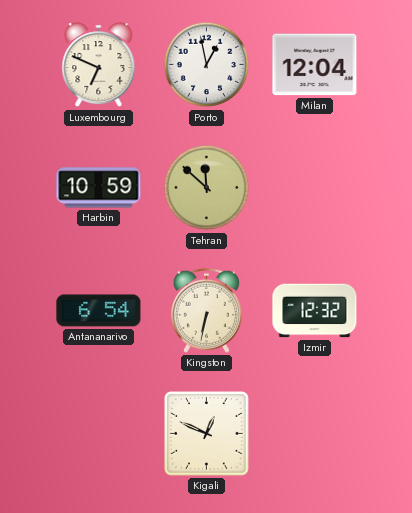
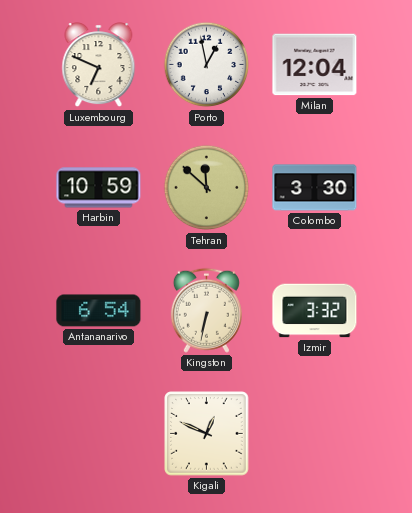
Colombo: none -> 3:30 (315, 188)
Izmir: 12:32 -> 3:32 (315, 311)
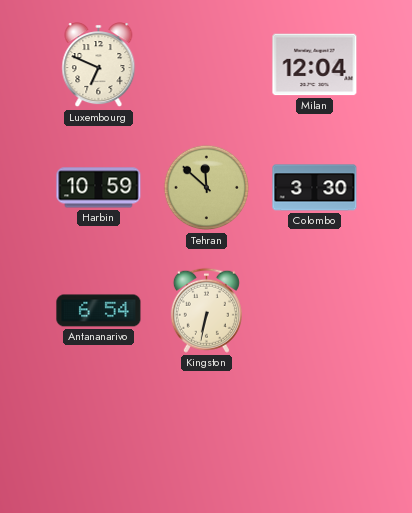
Porto: 12:58 -> none (207, 65)
Izmir: 3:32 -> none (315, 311)
Kigali: 12:49 -> none (207, 434)
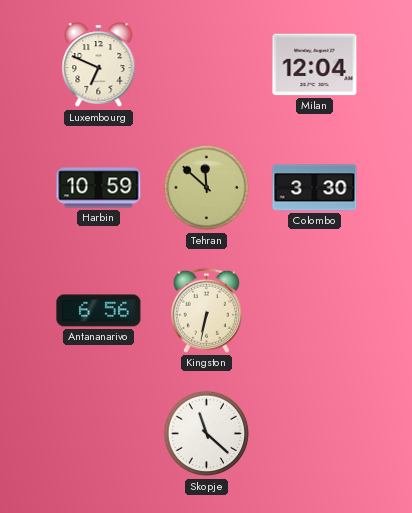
Antananarivo: 6:54 -> 6:56 (99, 311)
Skopje: none -> 11:22 (207, 434)
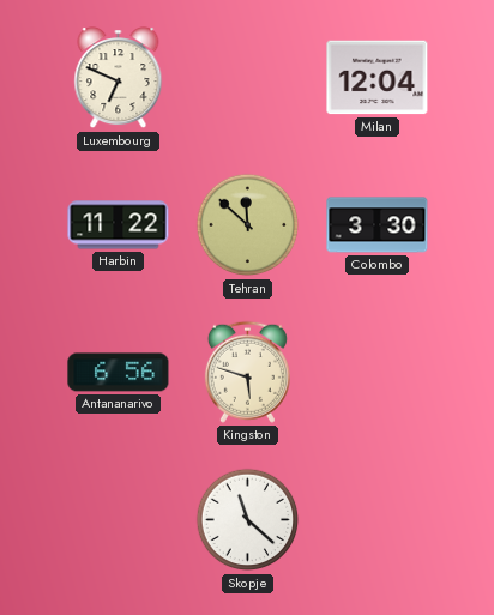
Harbin: 10:59 -> 11:22 (119, 225)
Kingston: 6:32 -> 5:48 (247, 372)
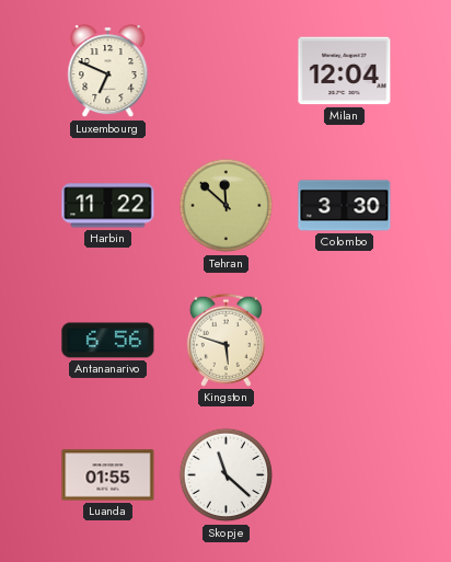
Luanda: none -> 01:55 (108, 475)
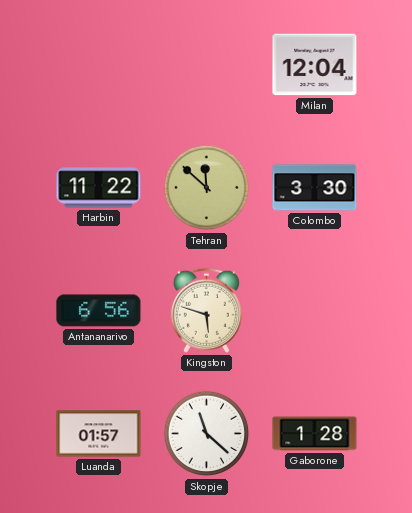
Luxembourg: 6:49 -> none (108, 71)
Luanda: 01:55 -> 01:57 (99, 434)
Gaborone: none -> 1:28 (315, 434)
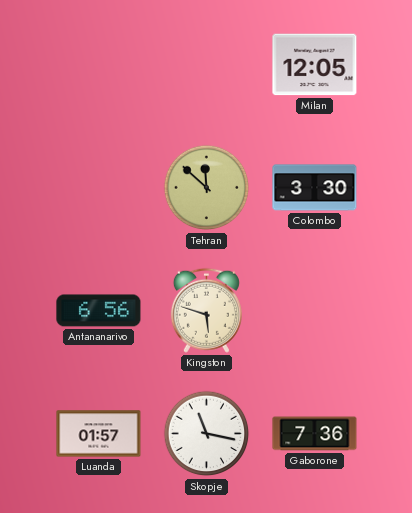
Milan: 12:04 -> 12:05 (315, 65)
Harbin: 11:22 -> none (99, 188)
Skopje: 11:22 -> 11:17 (207, 434)
Gaborone: 1:28 -> 7:36 (315, 434)
